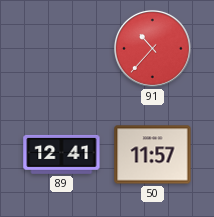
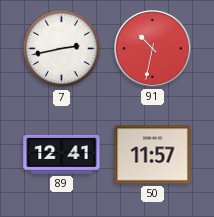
7: none -> 2:43 (62, 49)
91: 10:37 -> 10:32 (152, 48)
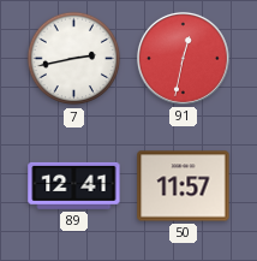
91: 10:32 -> 12:32 (183, 58)
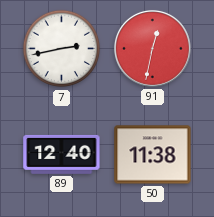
89: 12:41 -> 12:40 (62, 154)
50: 11:57 -> 11:38 (153, 155)
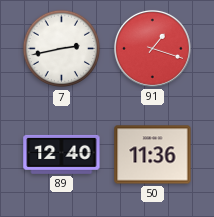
91: 12:32 -> 1:18 (152, 48)
50: 11:38 -> 11:36 (153, 155)
